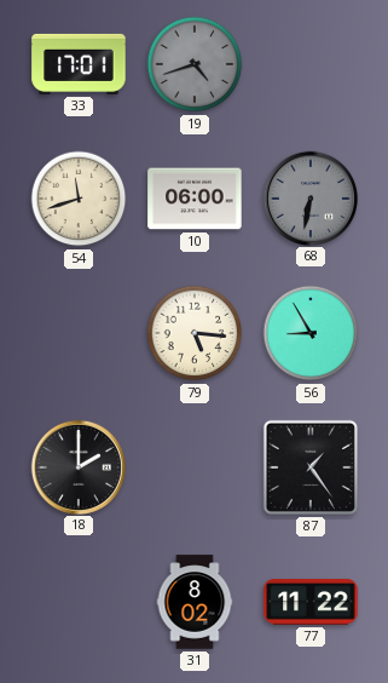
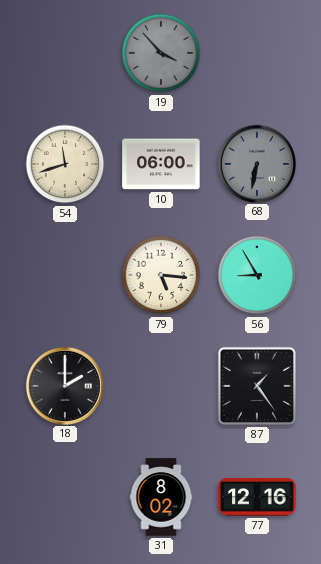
33: 17:01 -> none (79, 64)
19: 4:42 -> 3:53 (161, 53)
77: 11:22 -> 12:16 (257, 497)
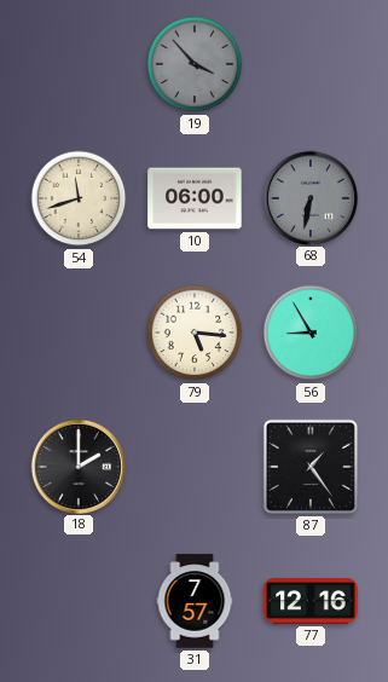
31: 8:02 -> 7:57 (195, 601)
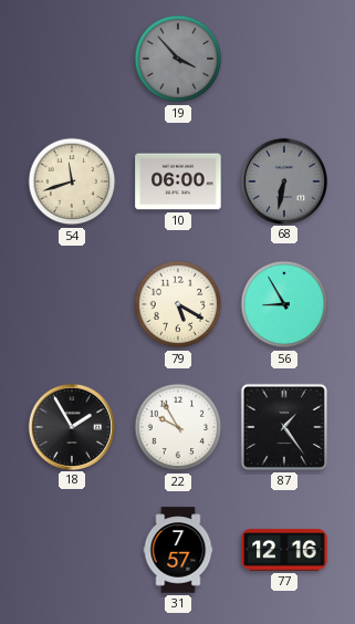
79: 5:16 -> 5:20 (178, 304)
18: 2:00 -> 1:55 (71, 426)
22: none -> 9:55 (178, 427)
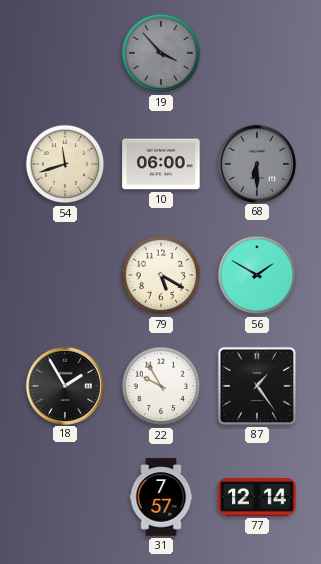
68: 6:32 -> 6:30 (256, 163)
56: 8:55 -> 1:50 (257, 275)
77: 12:16 -> 12:14 (257, 497)
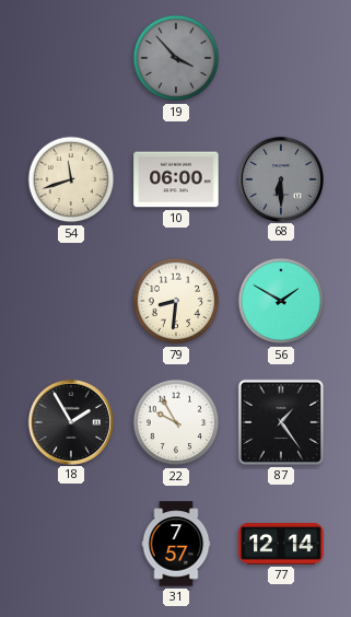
79: 5:20 -> 8:31 (176, 301)
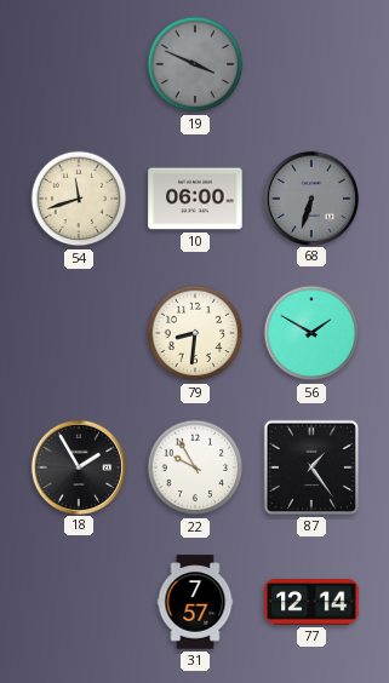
19: 3:53 -> 3:49 (195, 64)
68: 6:30 -> 6:33 (310, 197)
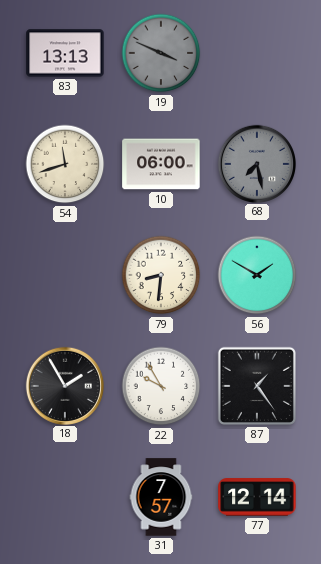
83: none -> 13:13 (65, 53)
68: 6:33 -> 7:28 (256, 163)
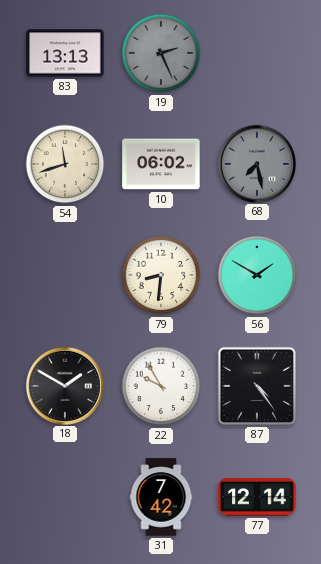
19: 3:49 -> 2:26 (161, 53)
10: 06:00 -> 06:02 (161, 164)
18: 1:55 -> 1:50 (64, 385)
87: 1:24 -> 4:24 (257, 386)
31: 7:57 -> 7:42 (161, 497)
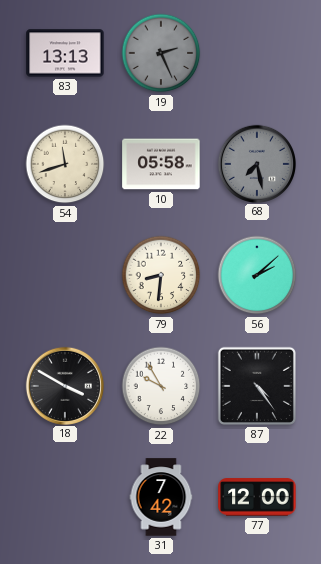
10: 06:02 -> 05:58 (161, 164)
56: 1:50 -> 2:08 (257, 275)
18: 1:50 -> 3:50 (64, 385)
77: 12:14 -> 12:00 (257, 497)
